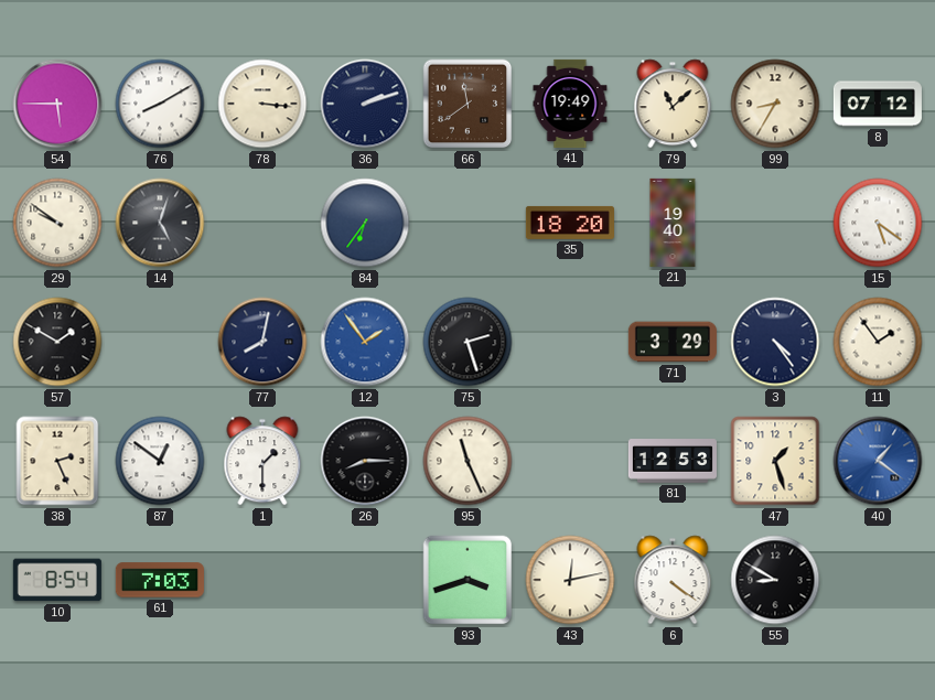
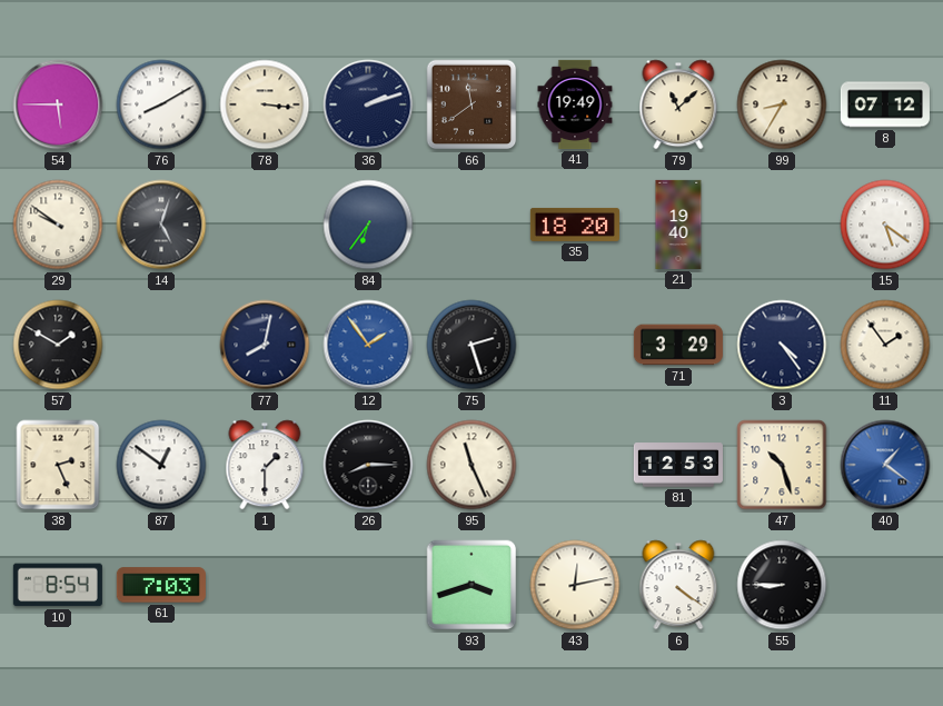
47: 1:27 -> 10:27 (782, 465)
55: 8:50 -> 8:45 (782, 585)
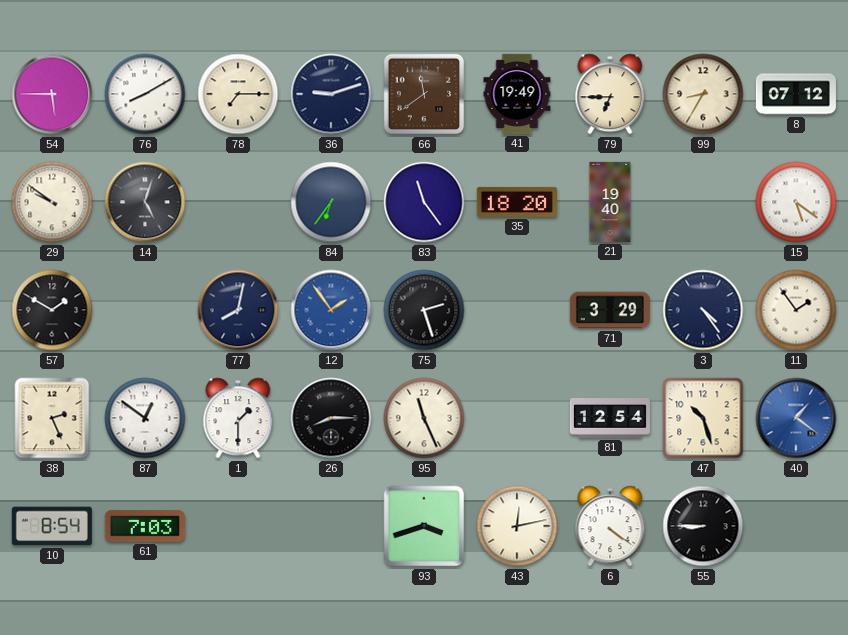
78: 3:16 -> 7:15 (238, 94)
36: 2:12 -> 9:12 (331, 94)
79: 11:08 -> 6:45 (610, 94)
83: none -> 11:24 (424, 202)
81: 12:53 -> 12:54 (610, 418)
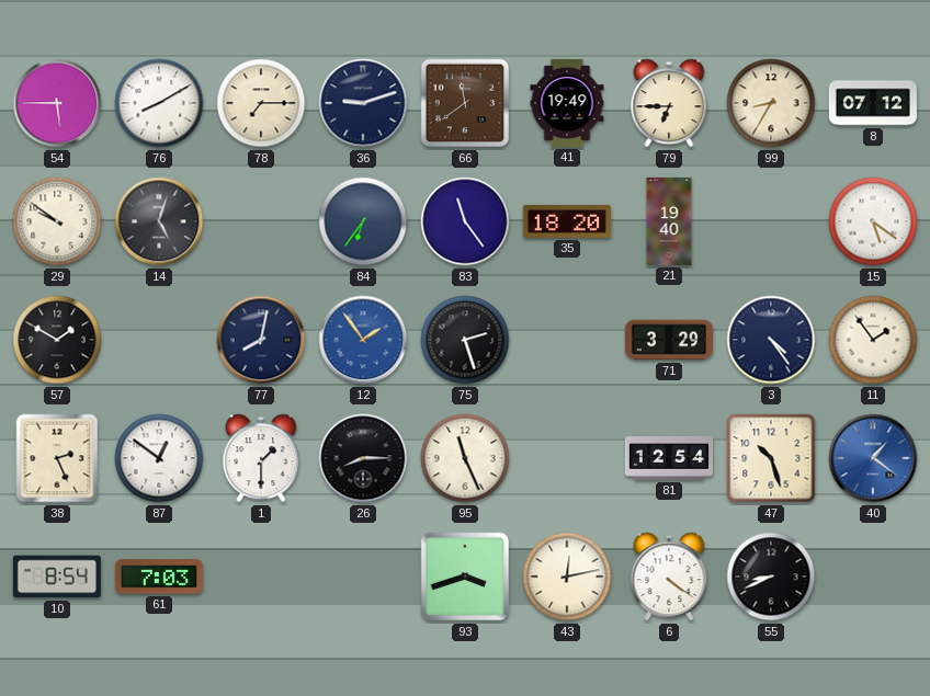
55: 8:45 -> 8:41 (771, 577)
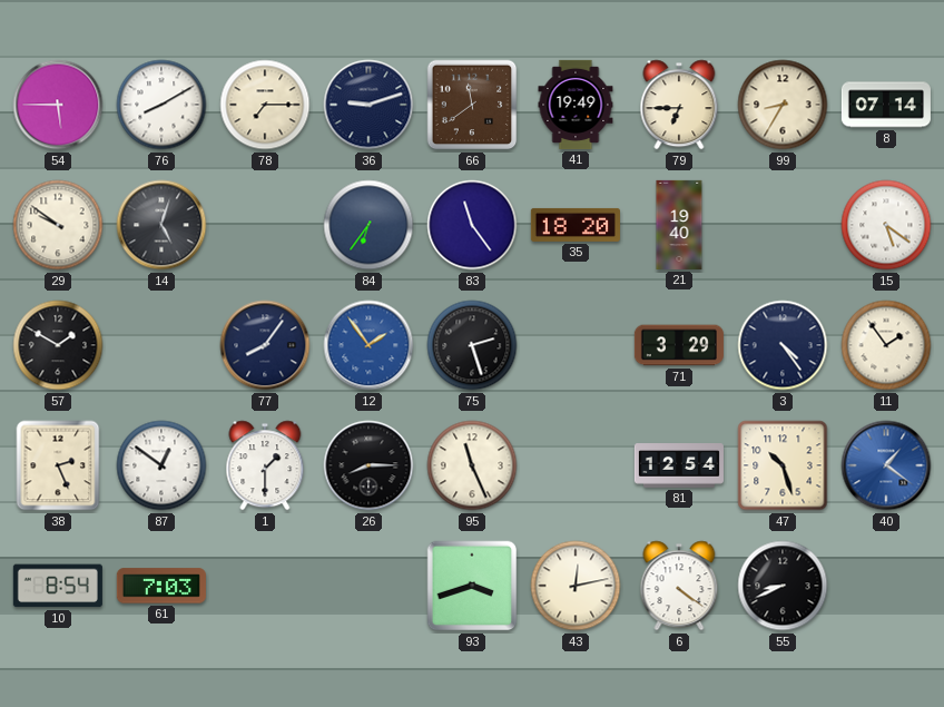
8: 07:12 -> 07:14 (886, 105)
77: 8:02 -> 8:06 (265, 345)
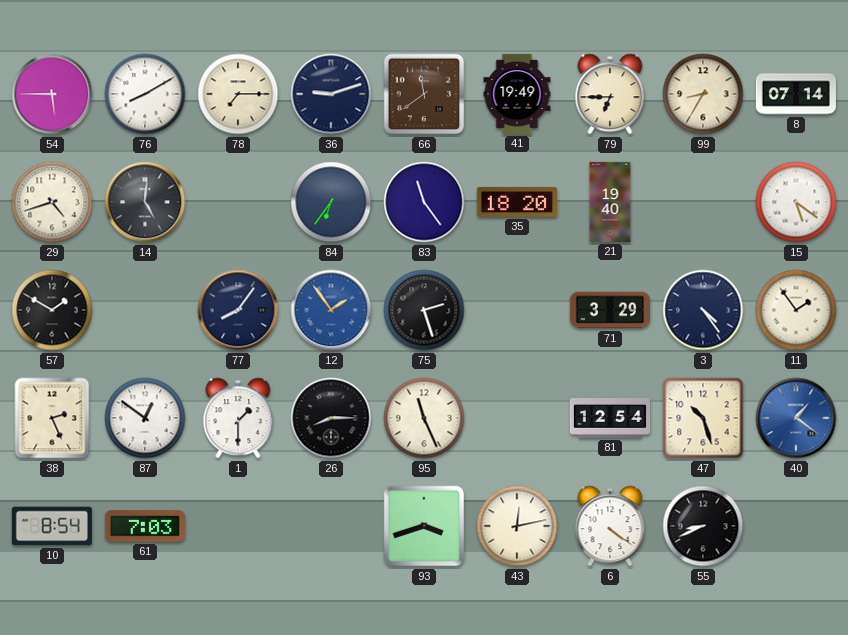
29: 9:51 -> 4:42 (52, 202)
14: 5:03 -> 5:01 (145, 202)
